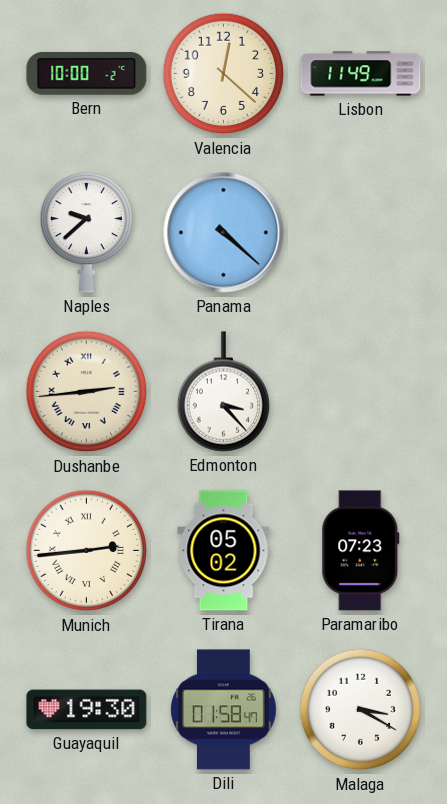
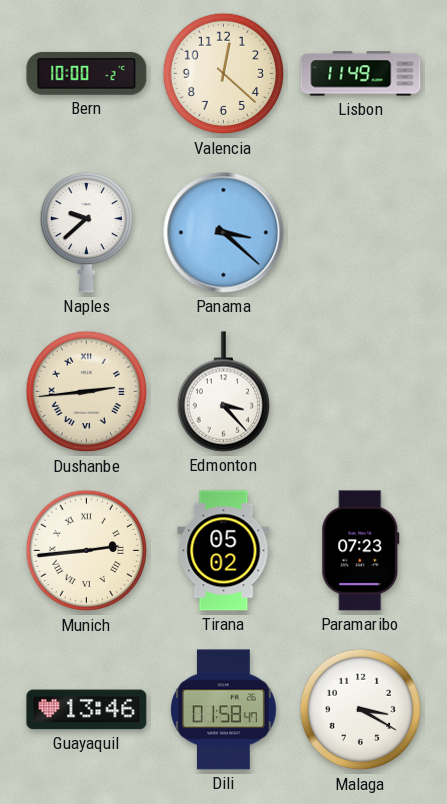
Panama: 4:22 -> 3:22 (224, 233)
Guayaquil: 19:30 -> 13:46 (87, 710)
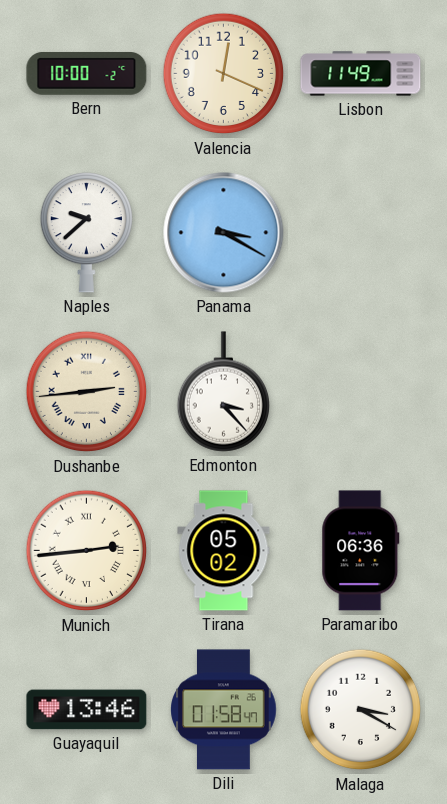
Valencia: 12:22 -> 12:19 (224, 74)
Panama: 3:22 -> 3:20 (224, 233)
Paramaribo: 07:23 -> 06:36 (361, 551)
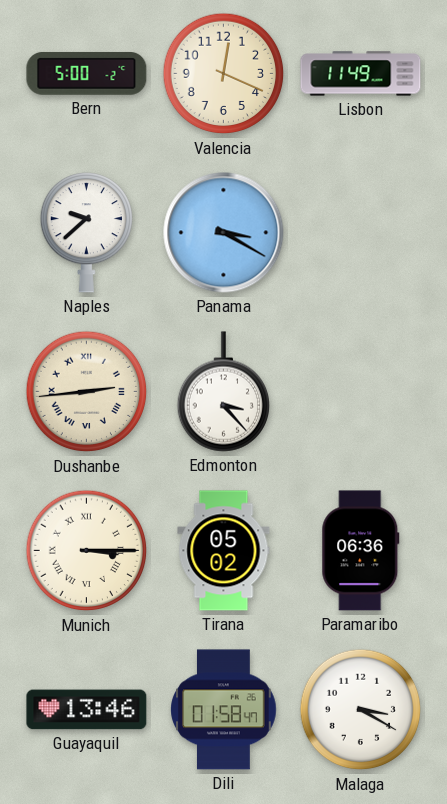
Bern: 10:00 -> 5:00 (87, 73)
Munich: 2:44 -> 3:15 (87, 551)
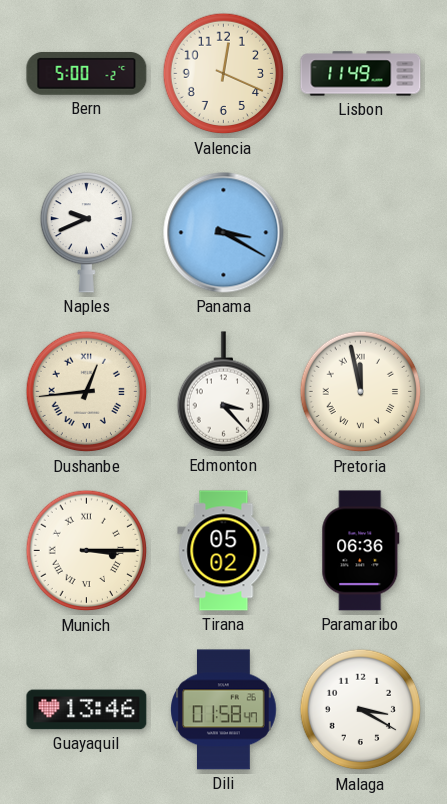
Naples: 9:38 -> 9:41 (86, 233)
Dushanbe: 2:44 -> 12:44 (87, 392)
Pretoria: none -> 11:58 (361, 392)
